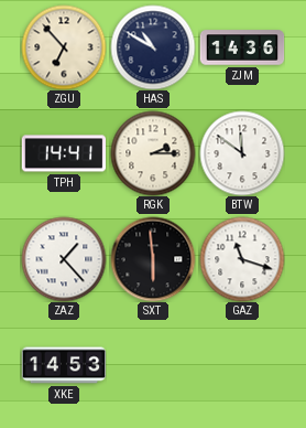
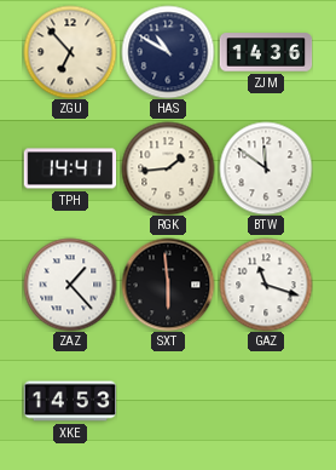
RGK: 2:15 -> 1:44 (168, 168)
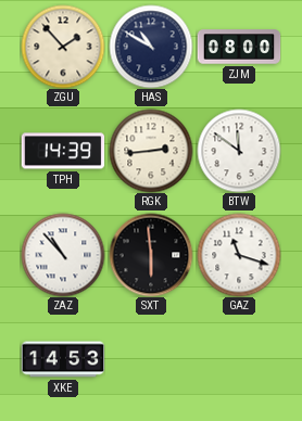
ZGU: 6:53 -> 1:53 (63, 47)
ZJM: 14:36 -> 08:00 (239, 47)
TPH: 14:41 -> 14:39 (63, 151)
RGK: 1:44 -> 2:44 (151, 151)
ZAZ: 1:23 -> 10:53 (63, 255)
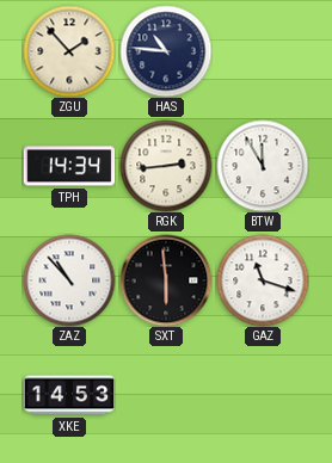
HAS: 10:50 -> 10:46 (166, 51)
ZJM: 08:00 -> none (239, 47)
TPH: 14:39 -> 14:34 (69, 166)
BTW: 11:51 -> 11:55 (263, 166)
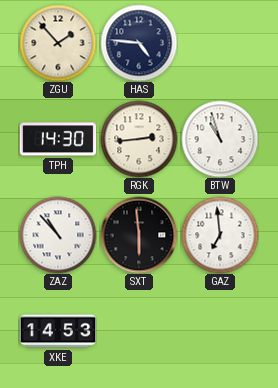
HAS: 10:46 -> 4:46 (139, 43)
TPH: 14:34 -> 14:30 (58, 139)
BTW: 11:55 -> 10:57 (220, 139)
GAZ: 11:18 -> 6:59 (220, 235)
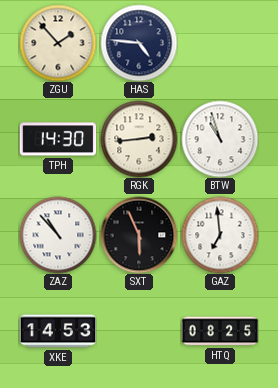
SXT: 5:59 -> 5:56 (139, 235)
HTQ: none -> 08:25 (220, 331)
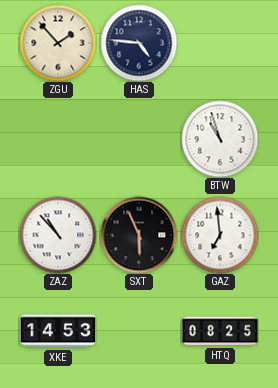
TPH: 14:30 -> none (58, 139)
RGK: 2:44 -> none (139, 139)
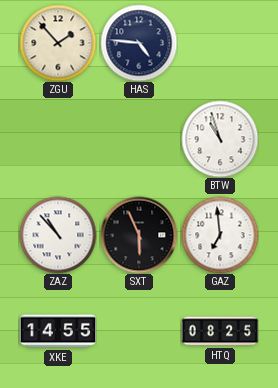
XKE: 14:53 -> 14:55 (58, 331)
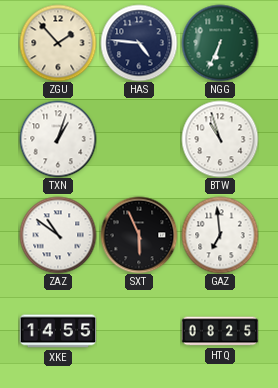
NGG: none -> 6:34 (220, 43)
TXN: none -> 1:03 (58, 139)
ZAZ: 10:53 -> 10:51 (58, 235)
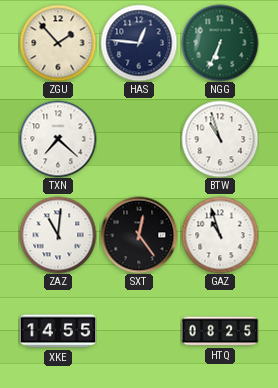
HAS: 4:46 -> 12:46 (139, 43)
TXN: 1:03 -> 7:22 (58, 139)
ZAZ: 10:51 -> 11:01 (58, 235)
SXT: 5:56 -> 12:24 (139, 235)
GAZ: 6:59 -> 10:57 (220, 235)
